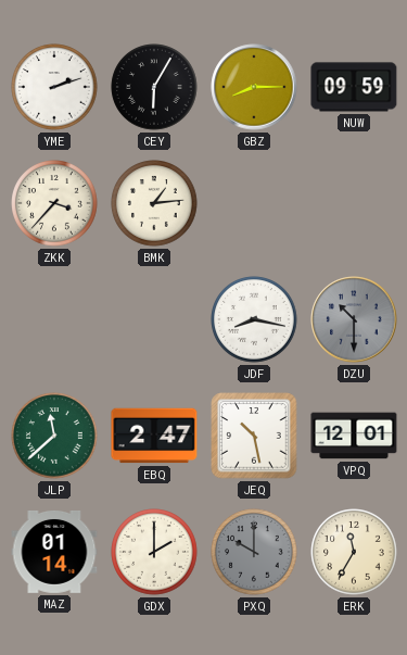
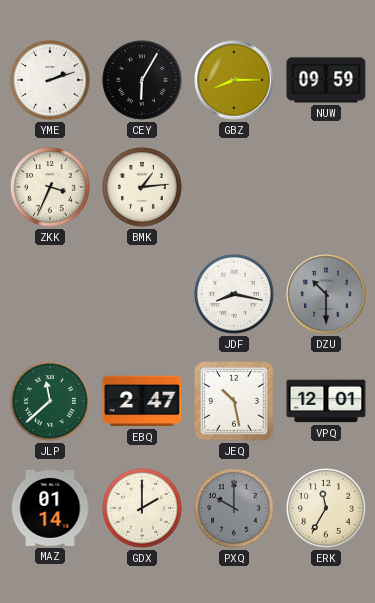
ZKK: 3:37 -> 3:34 (50, 187)
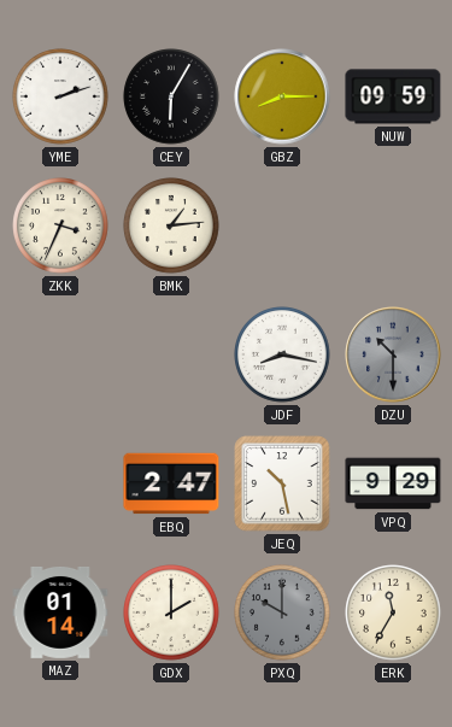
JLP: 11:38 -> none (50, 401)
VPQ: 12:01 -> 9:29 (393, 483)
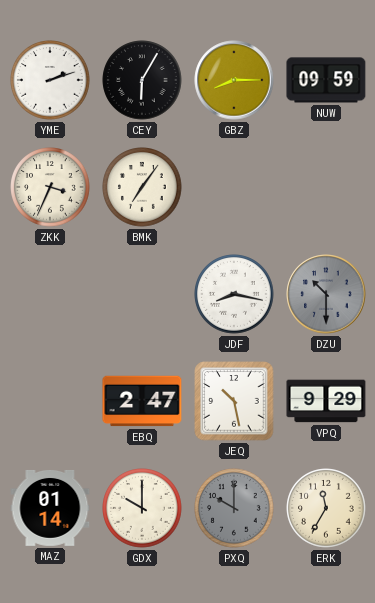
BMK: 1:14 -> 7:06 (142, 187)
GDX: 2:00 -> 10:00 (142, 508)
